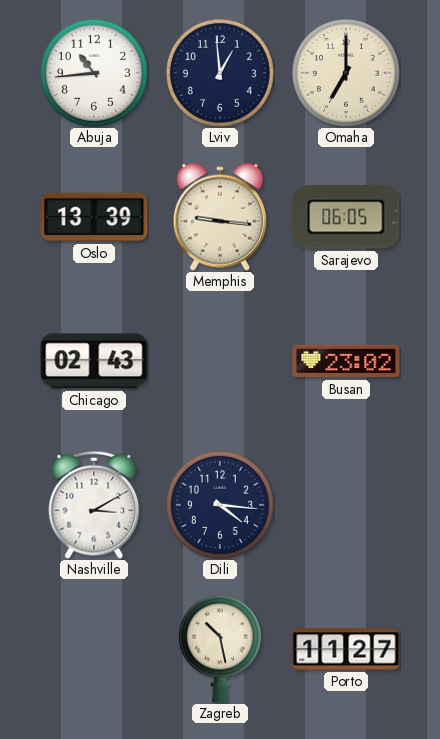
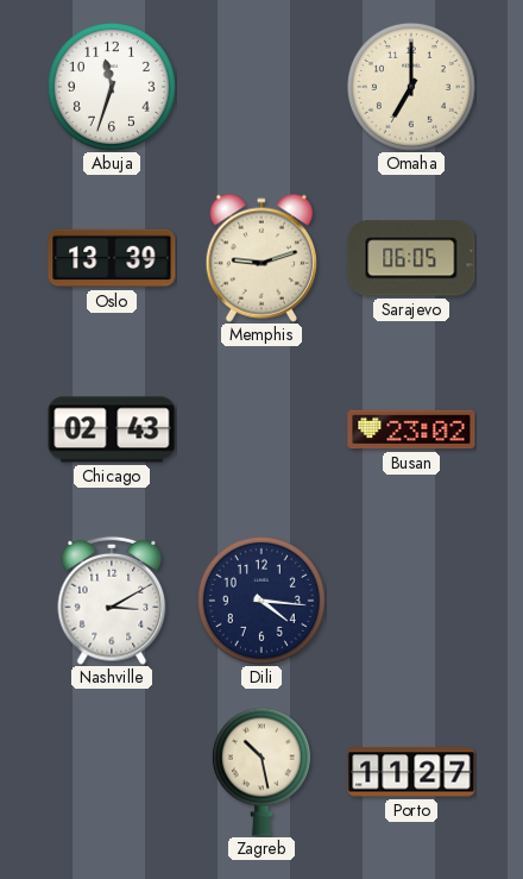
Abuja: 10:44 -> 11:33 (112, 87)
Lviv: 12:59 -> none (220, 73)
Memphis: 9:16 -> 9:12 (261, 258)
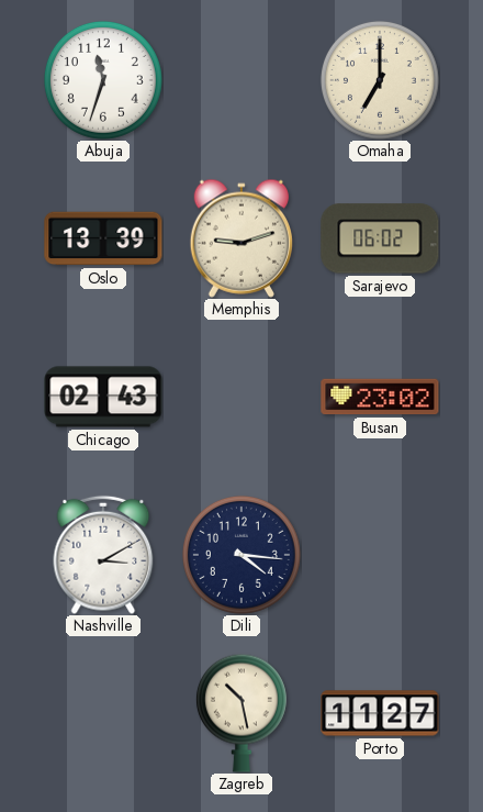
Sarajevo: 06:05 -> 06:02 (380, 238)
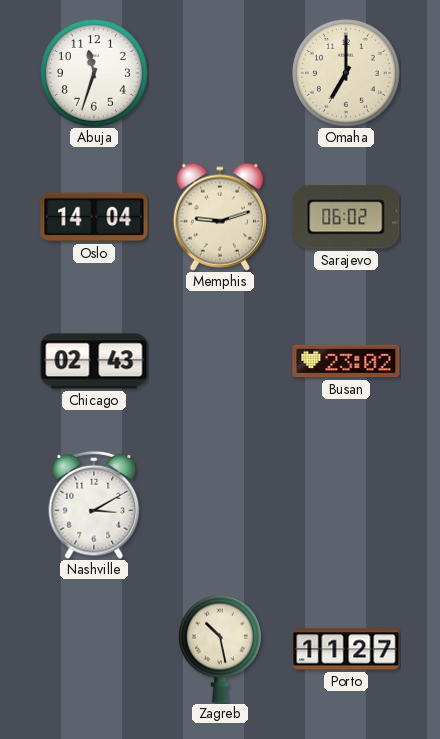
Oslo: 13:39 -> 14:04 (94, 217)
Dili: 4:16 -> none (241, 555)
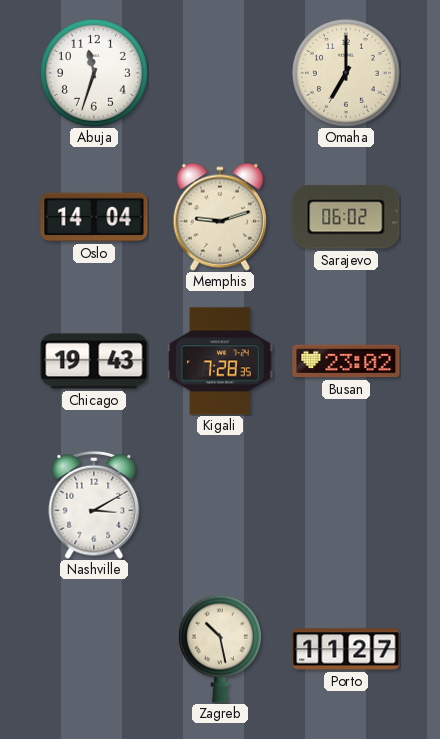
Chicago: 02:43 -> 19:43 (94, 361)
Kigali: none -> 7:28 (220, 361)
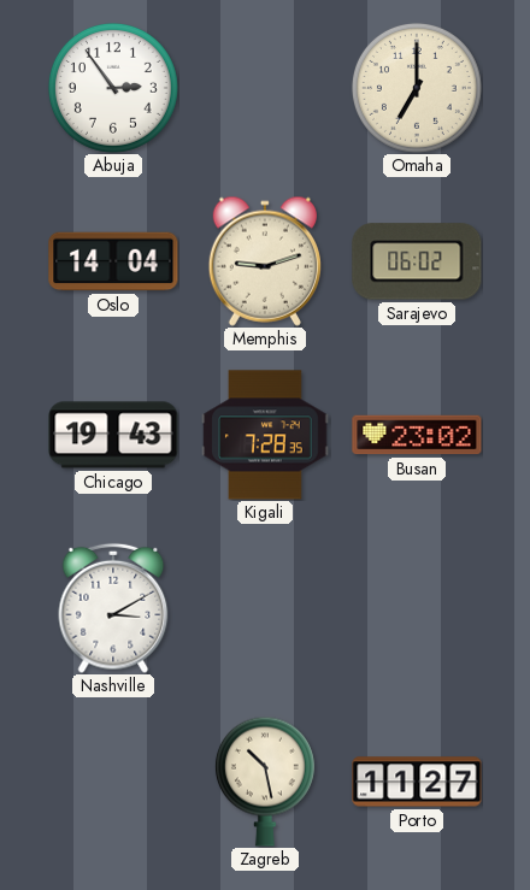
Abuja: 11:33 -> 2:54 (113, 88)
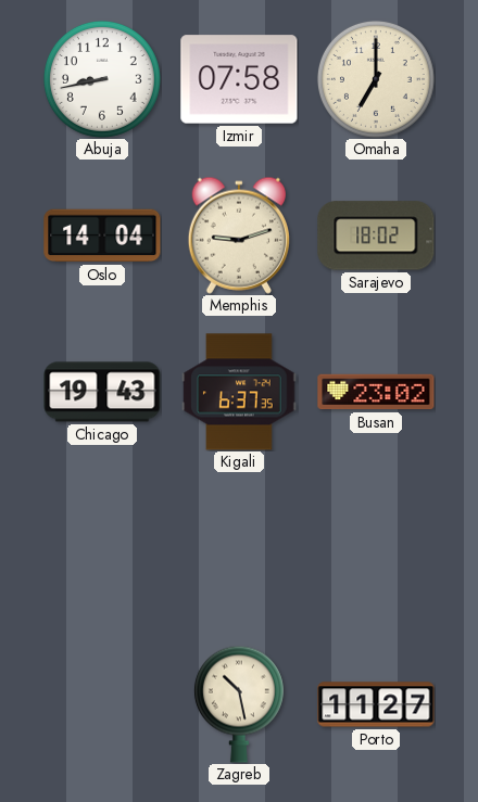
Abuja: 2:54 -> 8:43 (102, 79)
Izmir: none -> 07:58 (239, 79)
Sarajevo: 06:02 -> 18:02 (376, 235)
Kigali: 7:28 -> 6:37 (239, 392)
Nashville: 3:10 -> none (113, 608)
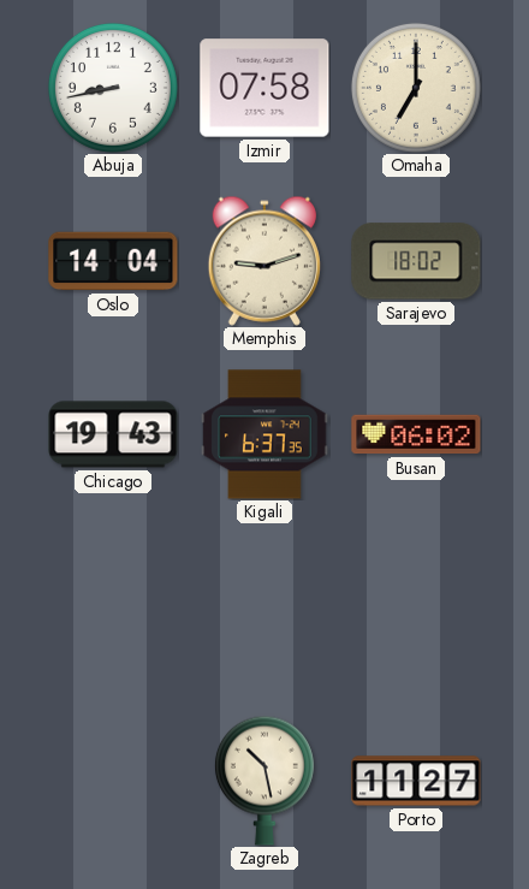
Busan: 23:02 -> 06:02 (416, 434)
